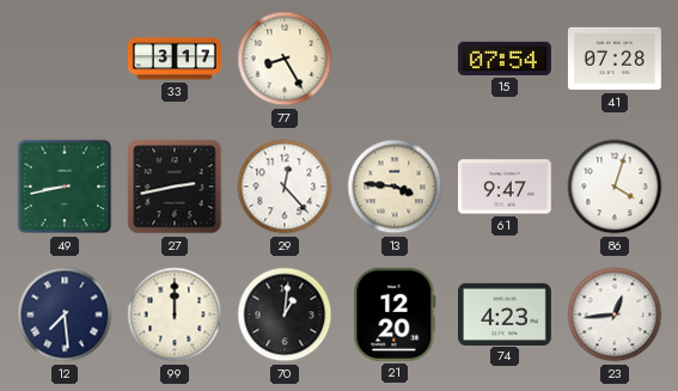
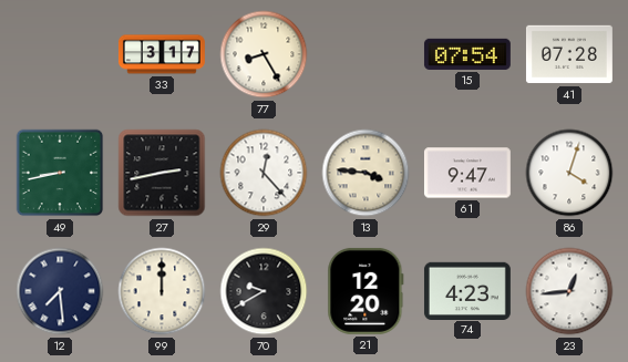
70: 1:01 -> 9:40 (264, 291)
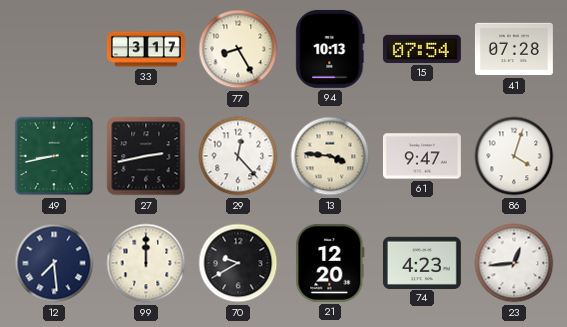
94: none -> 10:13 (330, 49)
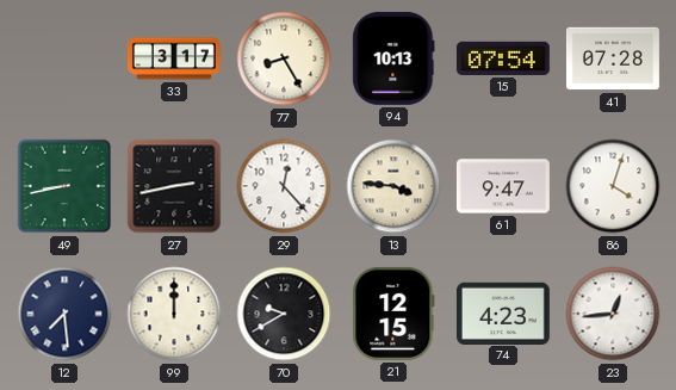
21: 12:20 -> 12:15 (393, 314)
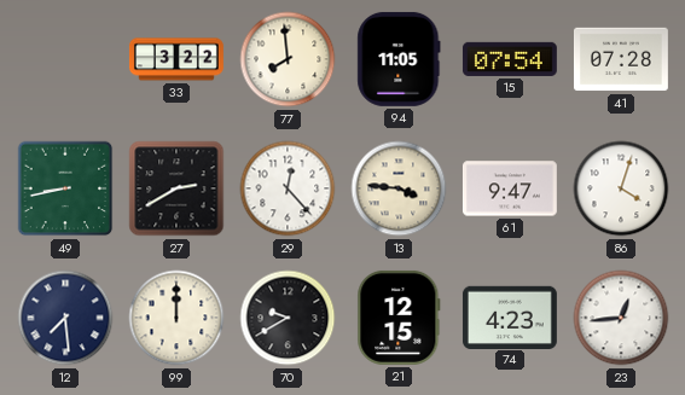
33: 3:17 -> 3:22 (176, 59)
77: 8:25 -> 7:59 (288, 59)
94: 10:13 -> 11:05 (399, 59)
27: 2:43 -> 2:40 (176, 188)
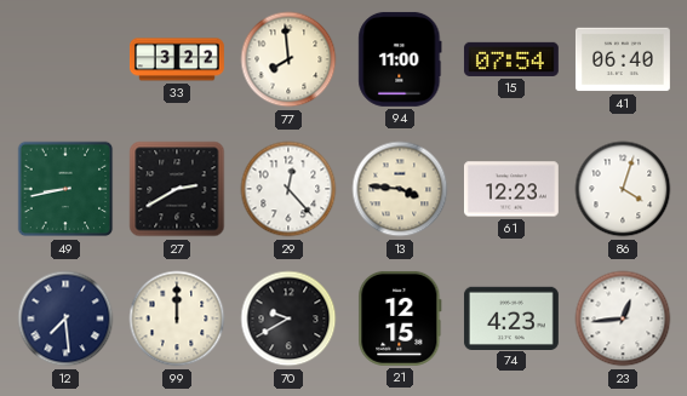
94: 11:05 -> 11:00 (400, 59)
41: 07:28 -> 06:40 (623, 59)
61: 9:47 -> 12:23 (511, 189)
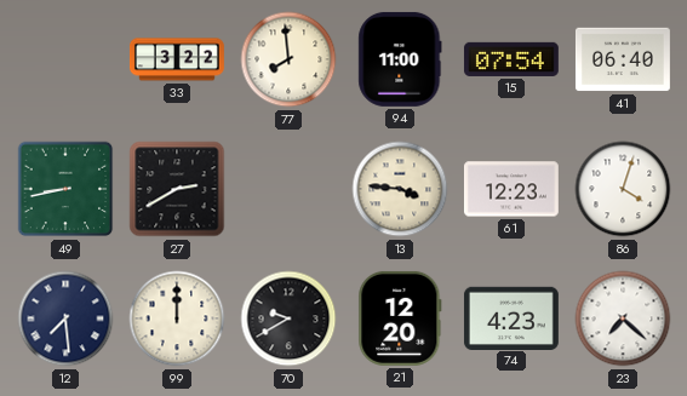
29: 12:23 -> none (288, 189)
21: 12:15 -> 12:20 (400, 318)
23: 12:44 -> 7:22 (623, 318)
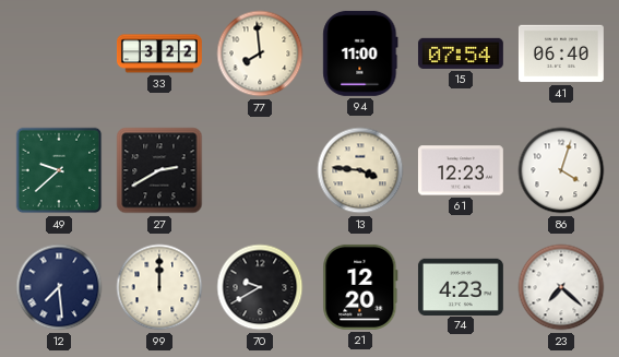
49: 8:43 -> 9:38 (59, 170)
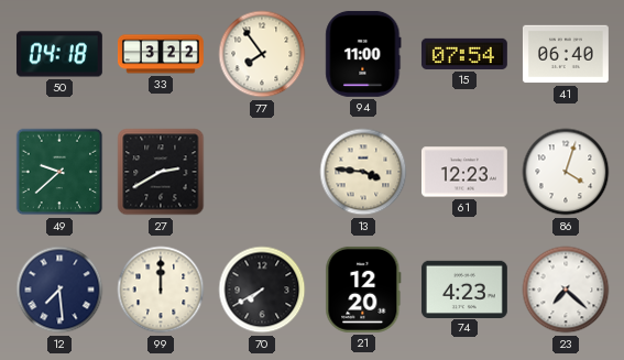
50: none -> 04:18 (59, 54)
77: 7:59 -> 7:54 (262, 54)
70: 9:40 -> 7:40 (262, 290)
